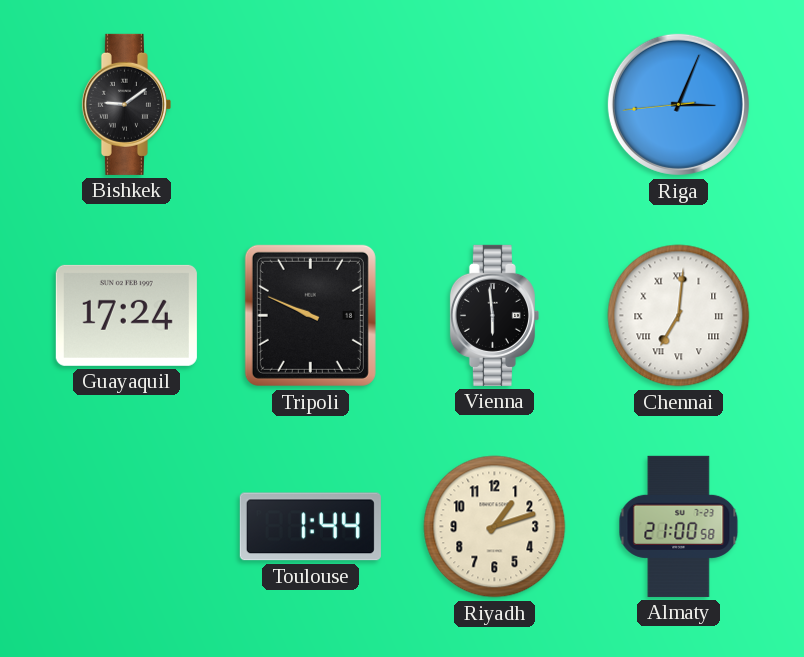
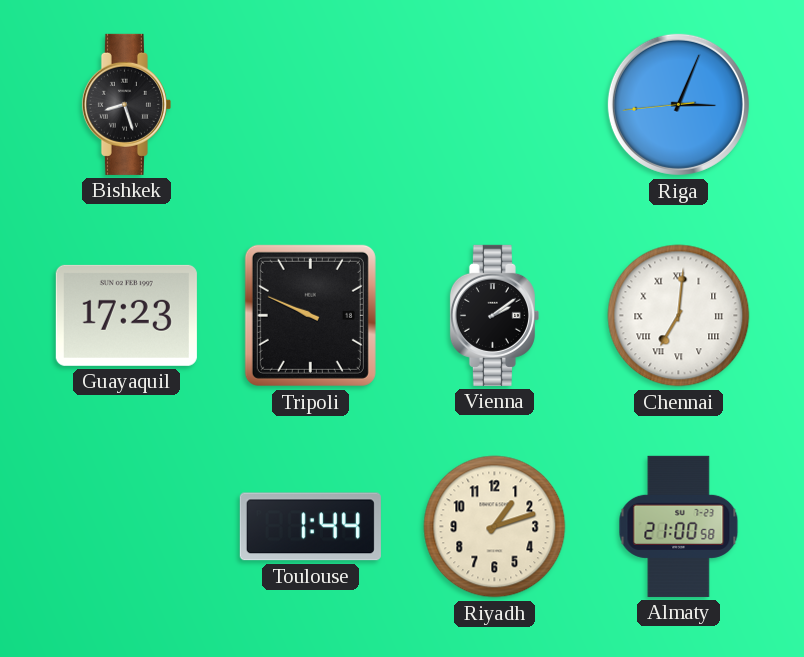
Bishkek: 9:09 -> 8:27 (126, 104)
Guayaquil: 17:24 -> 17:23 (126, 315)
Vienna: 5:59 -> 2:09 (494, 315)
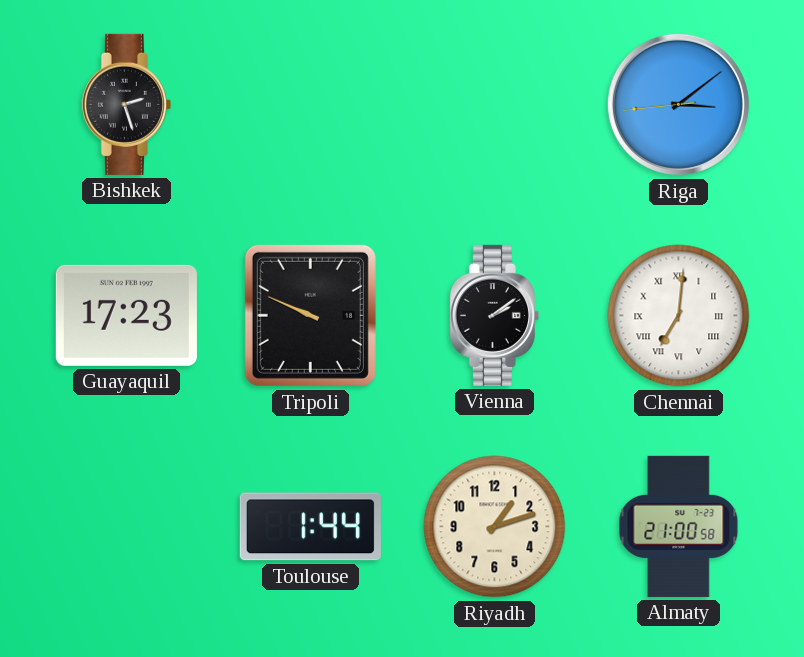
Bishkek: 8:27 -> 2:27 (126, 104)
Riga: 3:03 -> 3:08 (678, 104)
